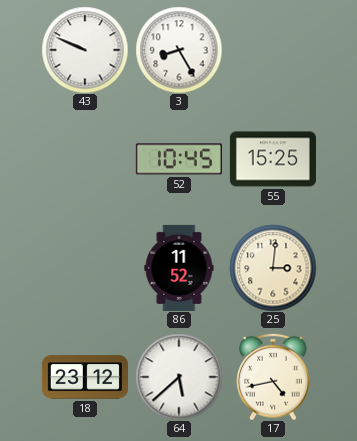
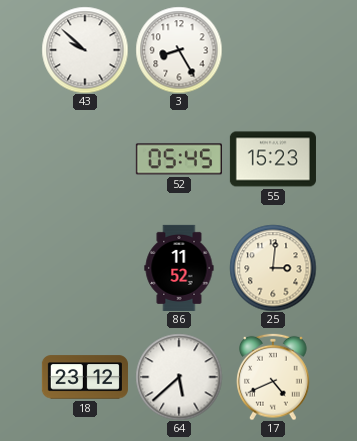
43: 9:49 -> 9:52 (85, 50)
52: 10:45 -> 05:45 (179, 159)
55: 15:25 -> 15:23 (273, 159)
17: 4:43 -> 4:41 (274, 377)
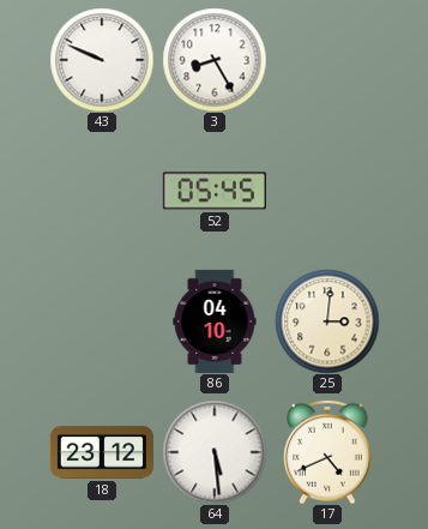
43: 9:52 -> 9:49 (102, 60)
55: 15:23 -> none (273, 159)
86: 11:52 -> 04:10 (215, 321)
64: 5:38 -> 5:29 (215, 452)
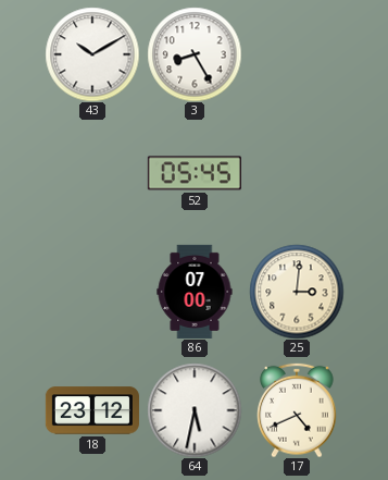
43: 9:49 -> 10:10 (92, 54)
86: 04:10 -> 07:00 (195, 292)
64: 5:29 -> 5:32 (195, 410)
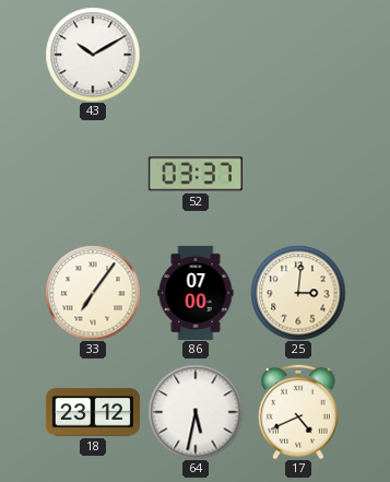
3: 8:25 -> none (195, 54)
52: 05:45 -> 03:37 (196, 174)
33: none -> 7:06 (93, 293)
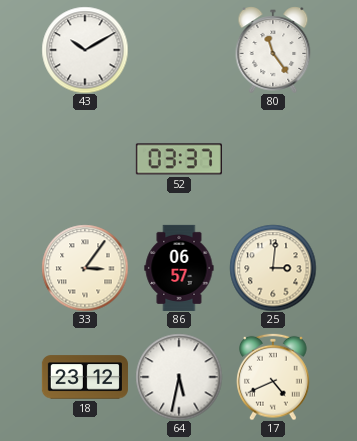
80: none -> 11:24 (273, 50)
33: 7:06 -> 3:06 (85, 268)
86: 07:00 -> 06:57 (179, 268)
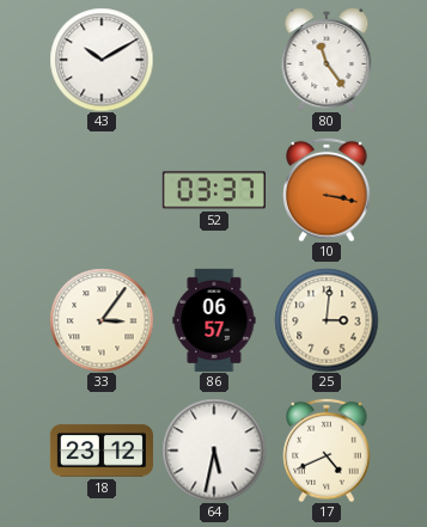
10: none -> 3:17 (328, 190)
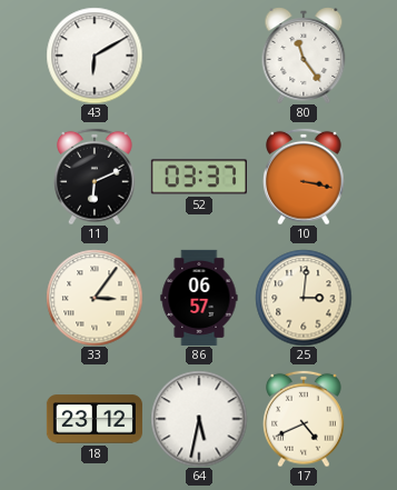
43: 10:10 -> 6:10 (95, 56)
11: none -> 6:11 (96, 177)
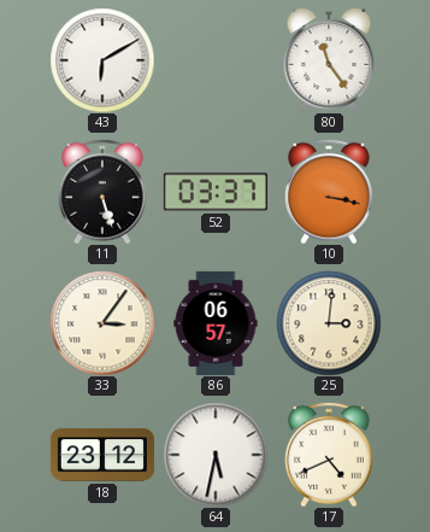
11: 6:11 -> 5:27 (104, 192)
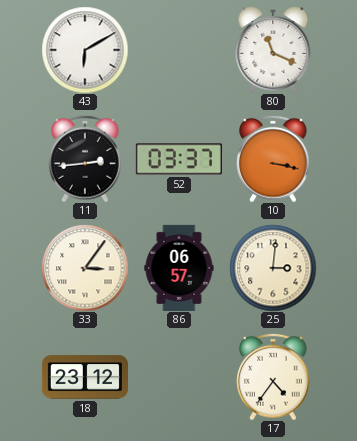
80: 11:24 -> 11:19 (273, 50)
11: 5:27 -> 2:44 (86, 159)
64: 5:32 -> none (216, 455)
17: 4:41 -> 4:36 (274, 377)
